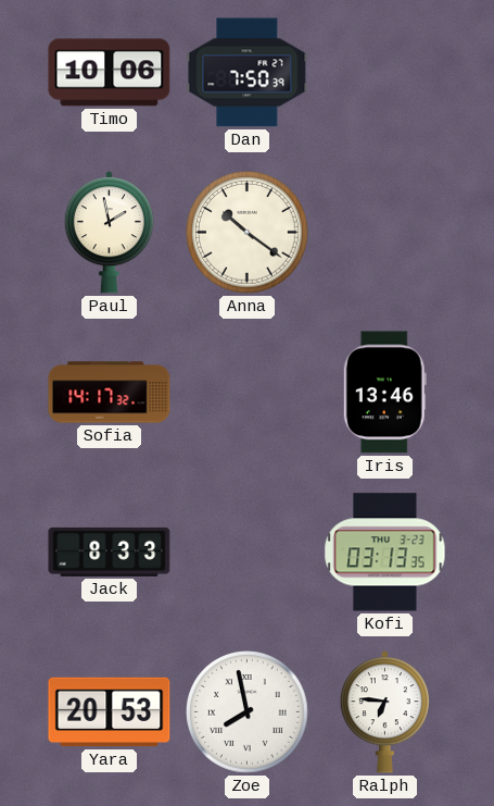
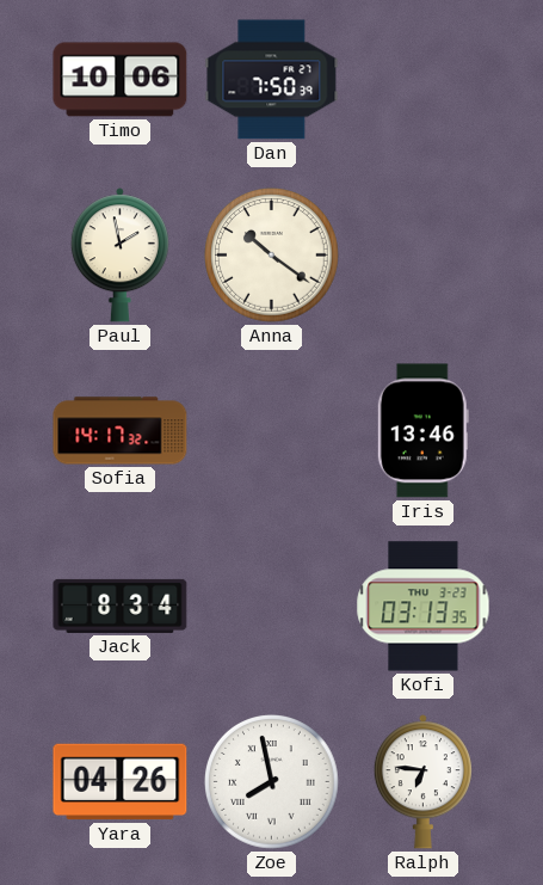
Jack: 8:33 -> 8:34 (121, 606)
Yara: 20:53 -> 04:26 (121, 782)
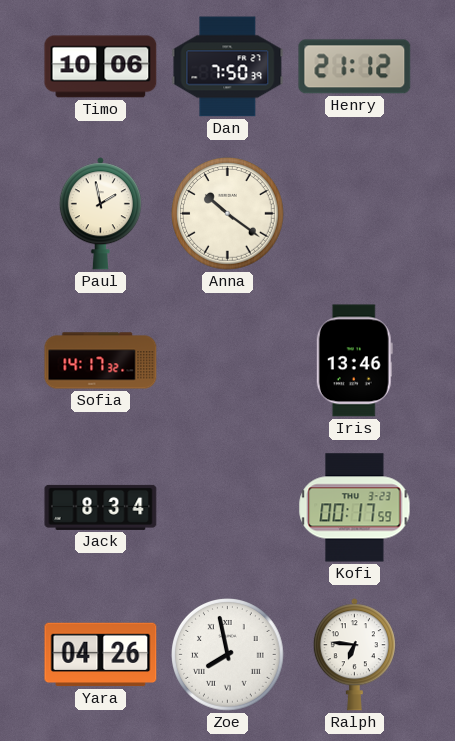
Henry: none -> 21:12 (355, 67)
Kofi: 03:13 -> 00:17 (355, 508)
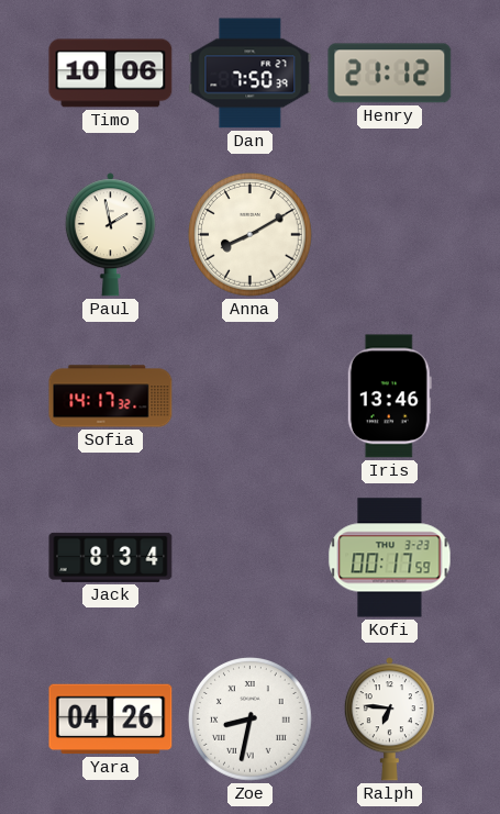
Anna: 10:21 -> 8:10 (251, 235)
Zoe: 7:58 -> 8:32 (251, 720)
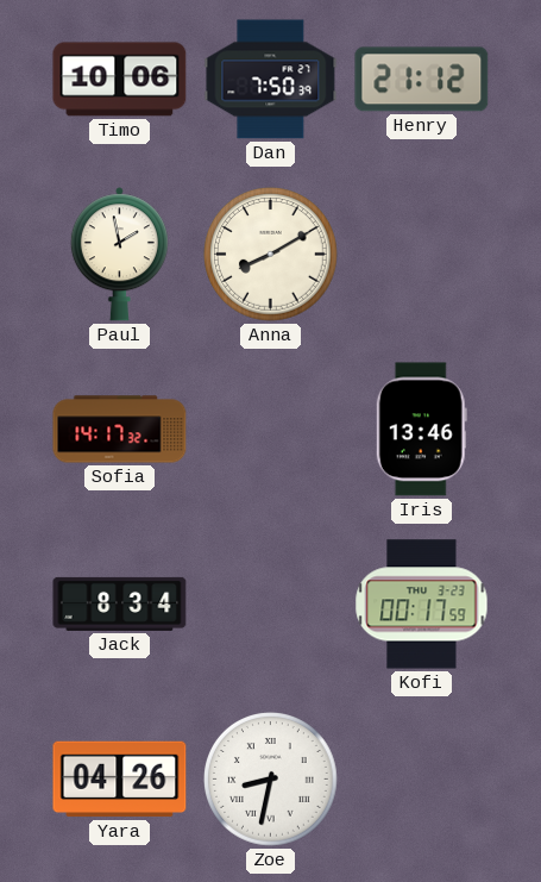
Ralph: 6:46 -> none (389, 720)
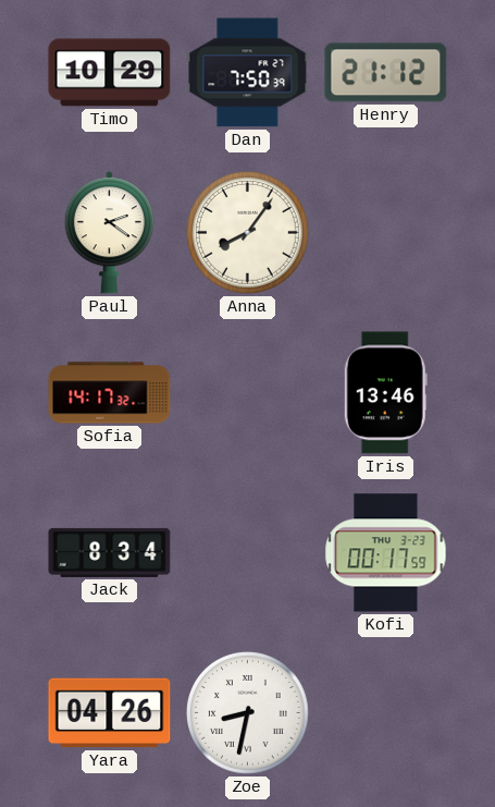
Timo: 10:06 -> 10:29 (110, 73)
Paul: 1:58 -> 2:21 (109, 233)
Anna: 8:10 -> 8:06 (248, 233)
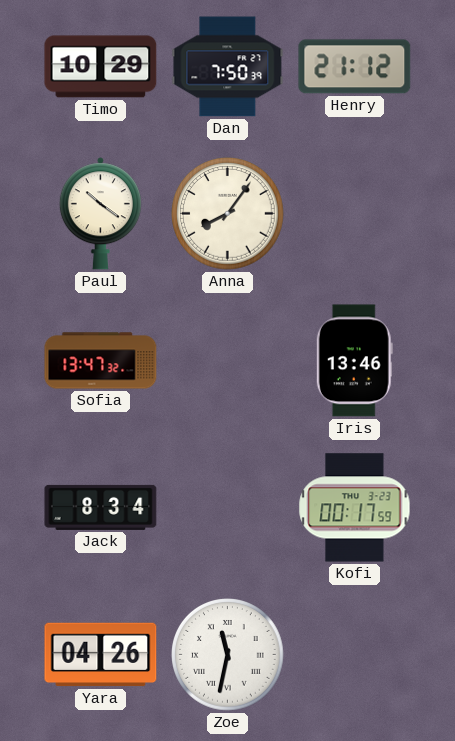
Paul: 2:21 -> 10:21 (100, 214)
Sofia: 14:17 -> 13:47 (101, 361)
Zoe: 8:32 -> 11:32 (228, 655)
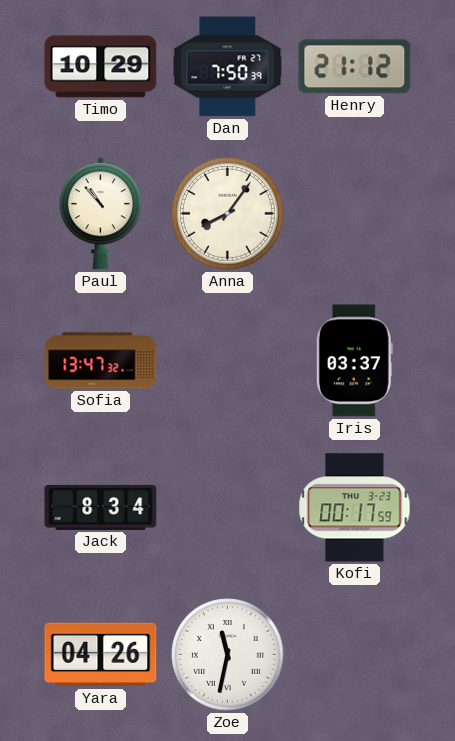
Paul: 10:21 -> 10:53 (100, 214)
Iris: 13:46 -> 03:37 (354, 361)
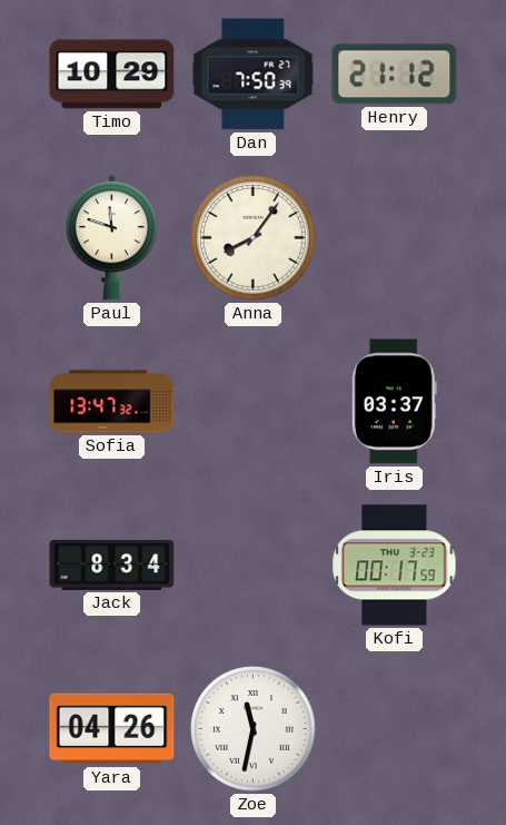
Paul: 10:53 -> 11:48 (111, 238)
